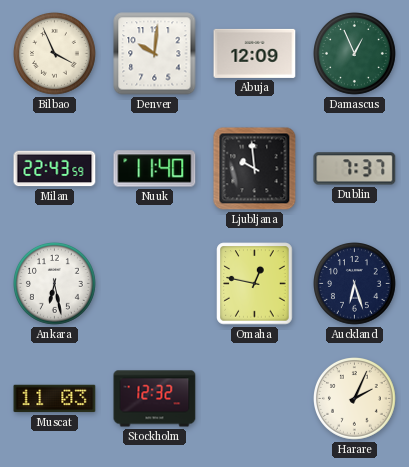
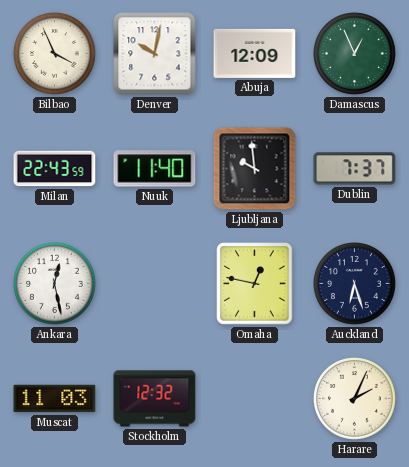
Denver: 10:01 -> 10:02 (155, 54)
Ankara: 6:28 -> 12:28 (55, 284)
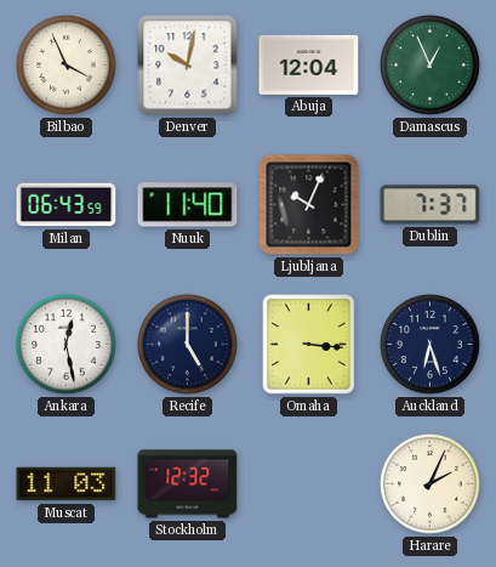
Abuja: 12:09 -> 12:04 (309, 64)
Milan: 22:43 -> 06:43 (67, 205)
Ljubljana: 9:59 -> 10:04 (309, 205)
Recife: none -> 5:00 (188, 345)
Omaha: 12:47 -> 3:16 (309, 345)
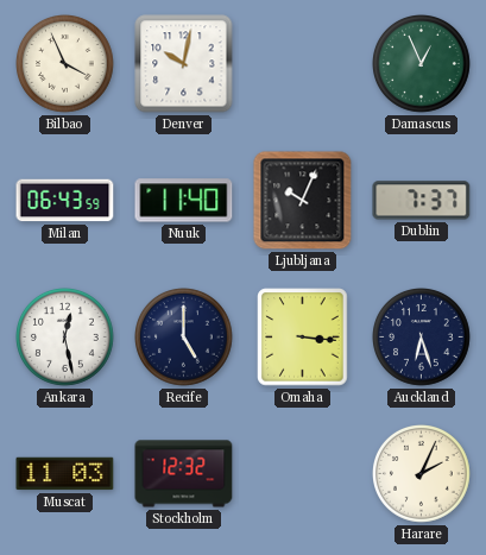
Abuja: 12:04 -> none (309, 64)
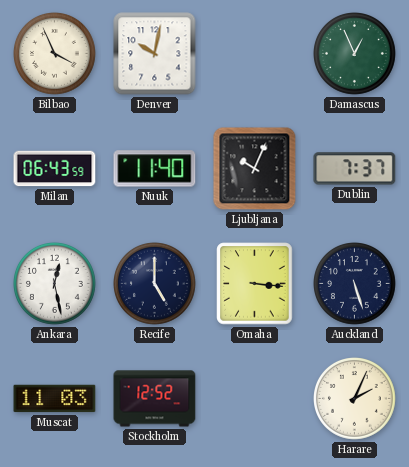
Auckland: 6:27 -> 5:27 (355, 284)
Stockholm: 12:32 -> 12:52 (155, 399)
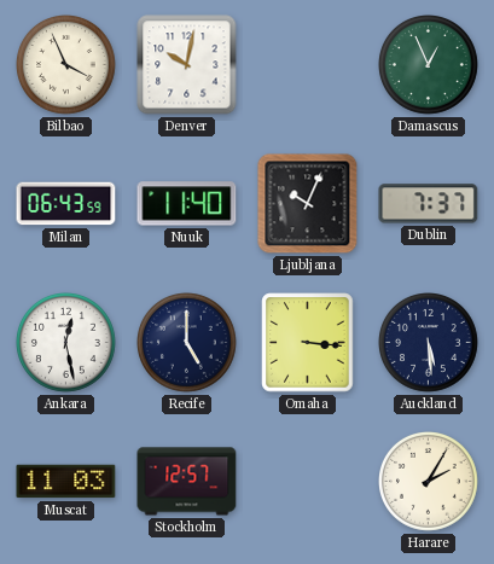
Auckland: 5:27 -> 5:29 (429, 343)
Stockholm: 12:52 -> 12:57 (187, 482)
Harare: 2:04 -> 2:05 (429, 482)
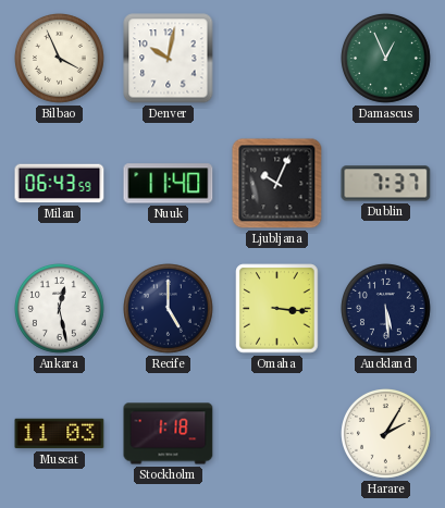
Stockholm: 12:57 -> 1:18 (169, 434)
